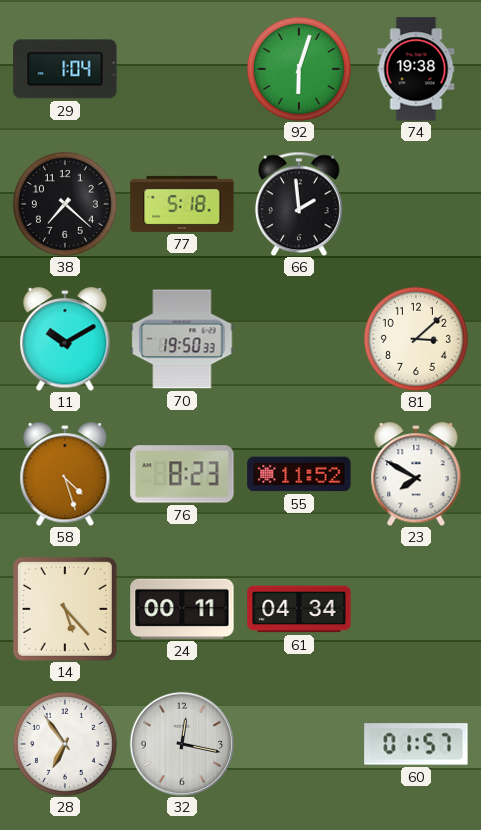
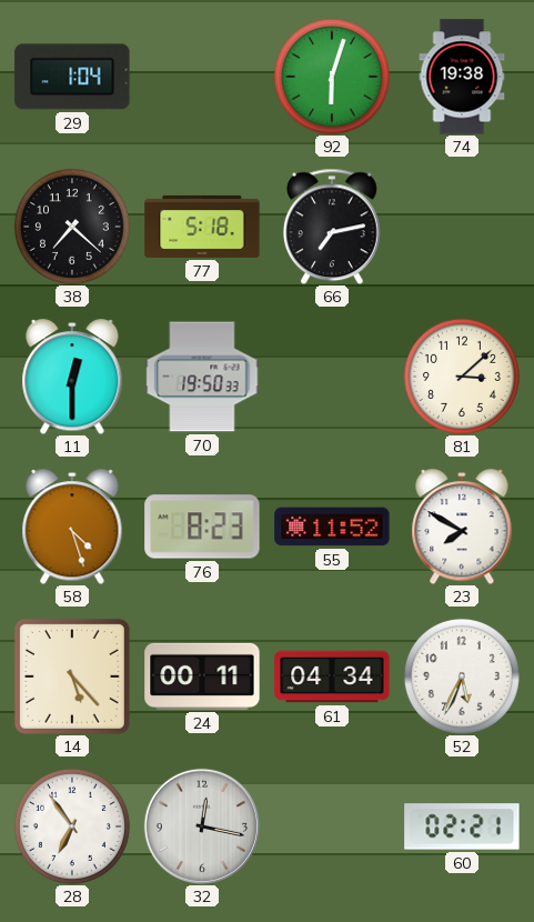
66: 1:59 -> 7:13 (332, 227)
11: 10:10 -> 12:30 (72, 377)
52: none -> 5:34 (462, 677)
60: 01:57 -> 02:21 (462, 826)
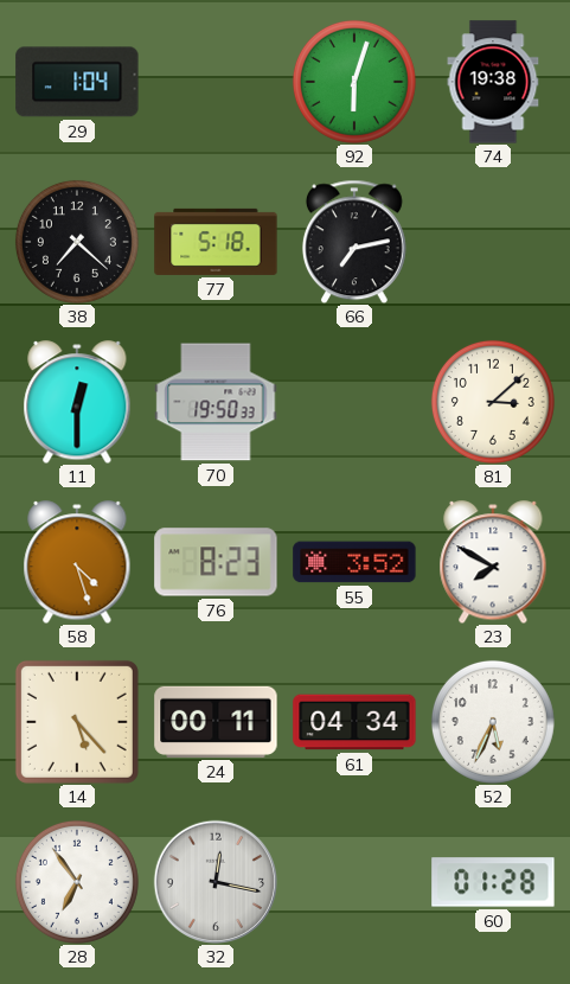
55: 11:52 -> 3:52 (354, 562)
60: 02:21 -> 01:28 (493, 882)
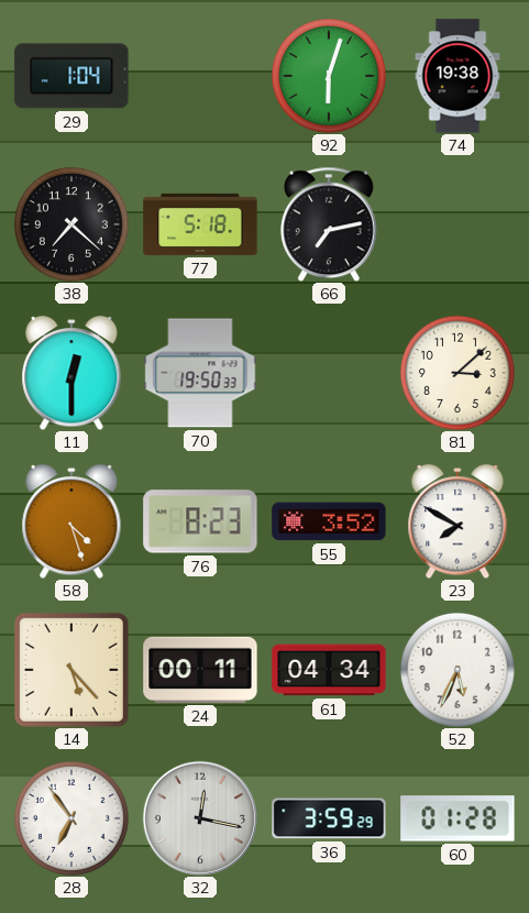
36: none -> 3:59 (329, 818)
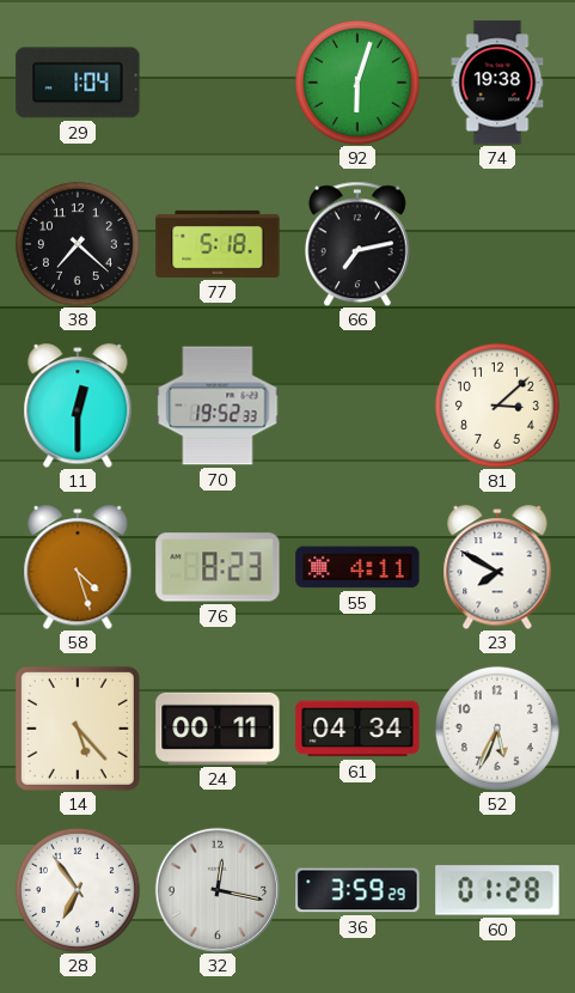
70: 19:50 -> 19:52 (218, 406)
55: 3:52 -> 4:11 (357, 567)
